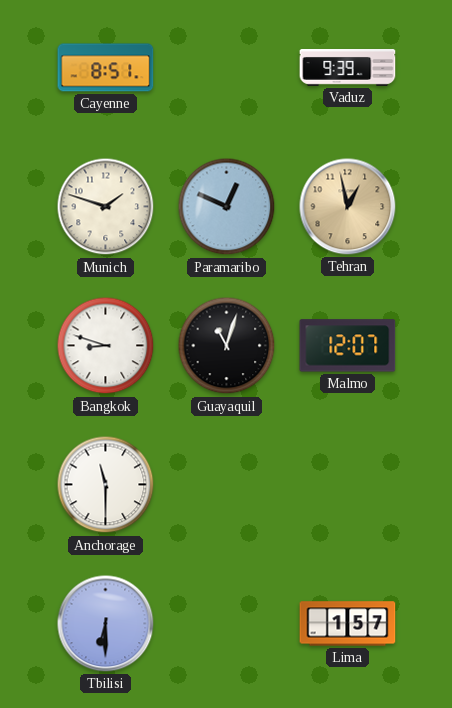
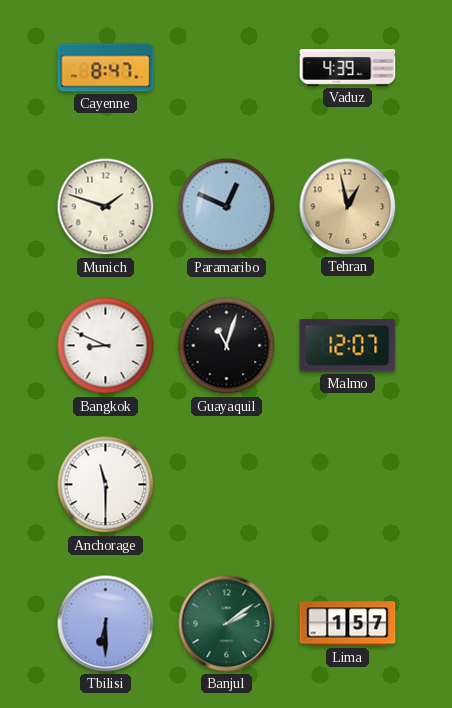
Cayenne: 8:51 -> 8:47 (106, 68)
Vaduz: 9:39 -> 4:39 (348, 68)
Bangkok: 8:48 -> 8:49 (106, 346)
Banjul: none -> 2:09 (227, 624)
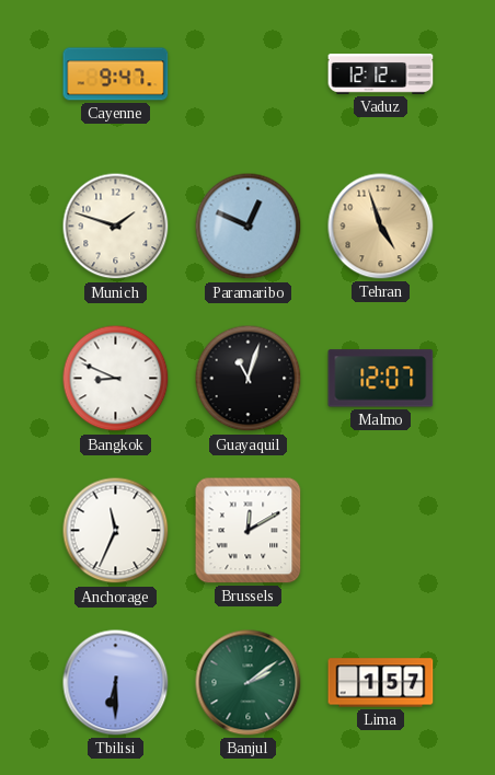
Cayenne: 8:47 -> 9:47 (116, 74)
Vaduz: 4:39 -> 12:12 (381, 74)
Tehran: 12:58 -> 4:57 (381, 227)
Anchorage: 11:30 -> 11:34 (116, 531)
Brussels: none -> 12:10 (249, 531)
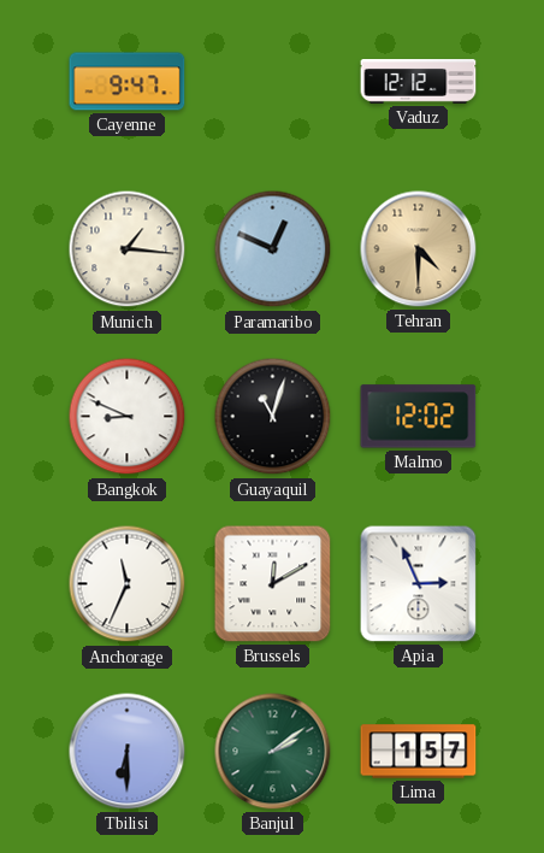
Munich: 1:48 -> 1:16 (128, 249)
Tehran: 4:57 -> 4:30 (419, 249)
Malmo: 12:07 -> 12:02 (419, 417)
Apia: none -> 2:56 (419, 584)
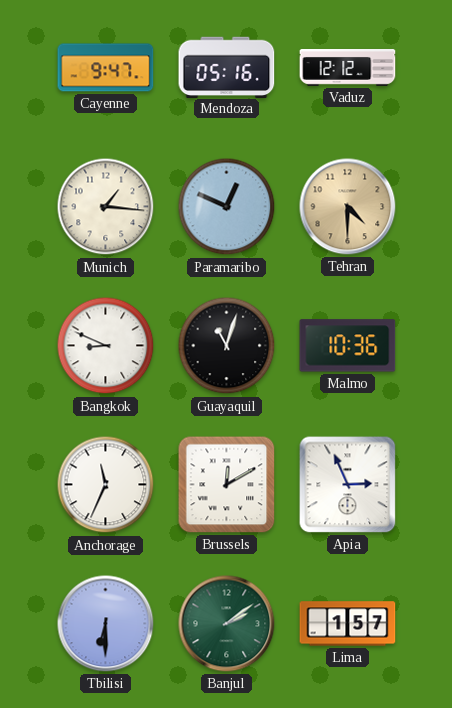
Mendoza: none -> 05:16 (227, 67)
Malmo: 12:02 -> 10:36 (348, 346)
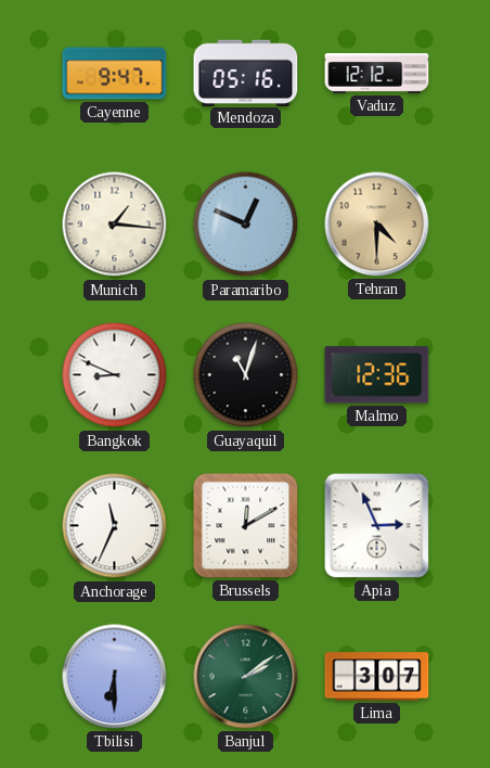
Malmo: 10:36 -> 12:36 (377, 375)
Lima: 1:57 -> 3:07 (377, 677)
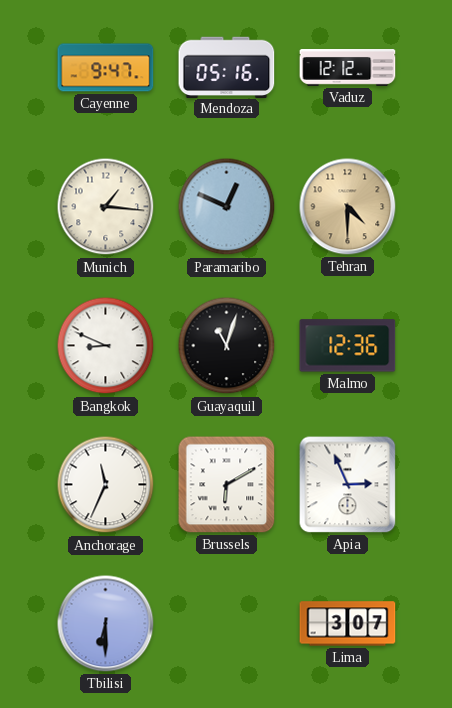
Brussels: 12:10 -> 6:10 (227, 485)
Banjul: 2:09 -> none (246, 677)
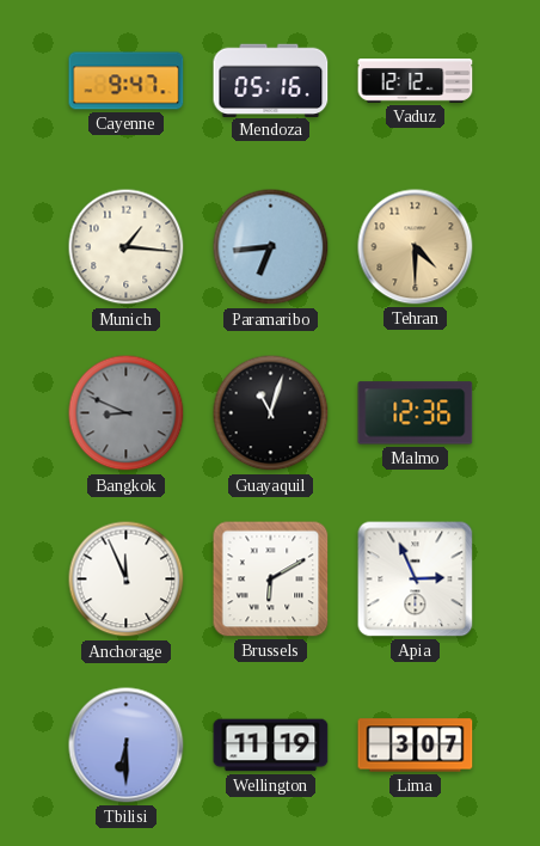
Paramaribo: 12:49 -> 6:44 (271, 247)
Bangkok dial: white -> grey (127, 413)
Anchorage: 11:34 -> 11:56 (127, 580)
Wellington: none -> 11:19 (271, 746)
